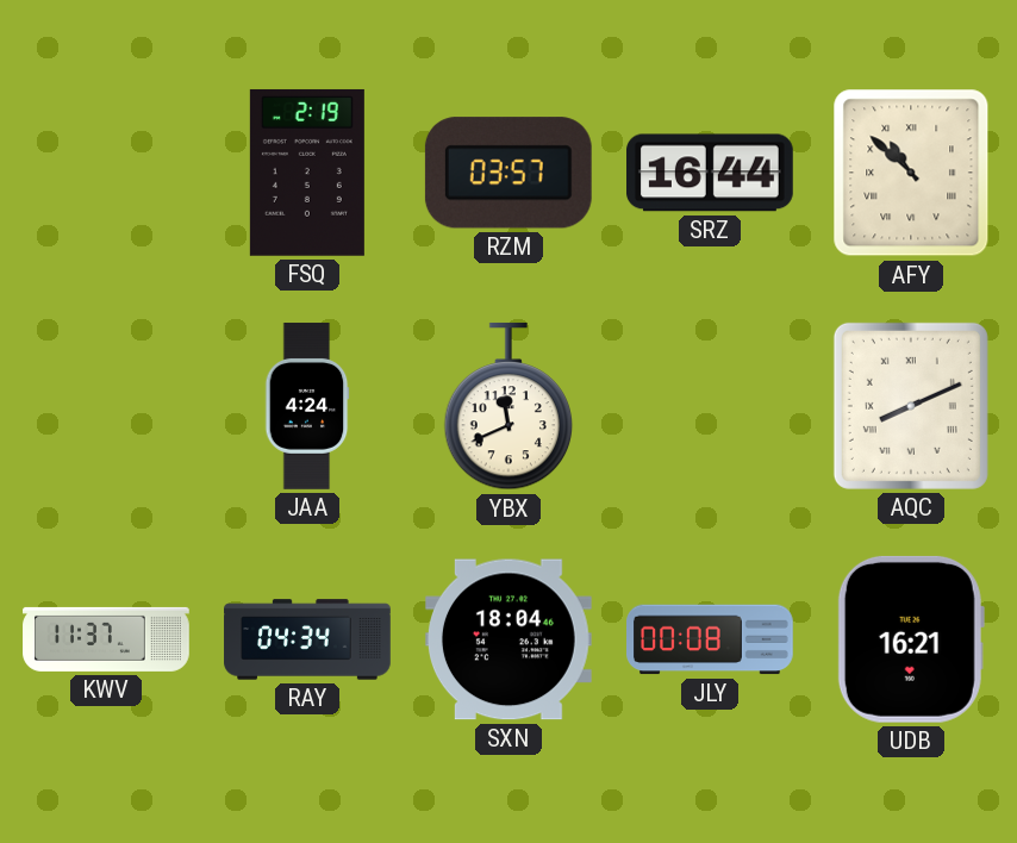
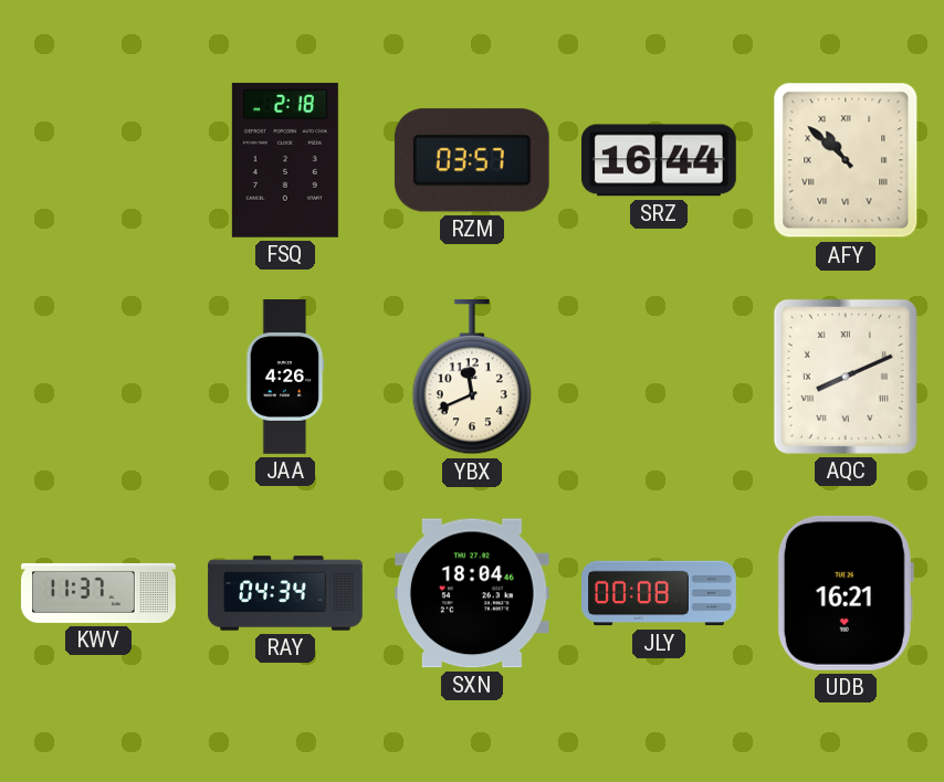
FSQ: 2:19 -> 2:18 (285, 160)
JAA: 4:24 -> 4:26 (285, 377)
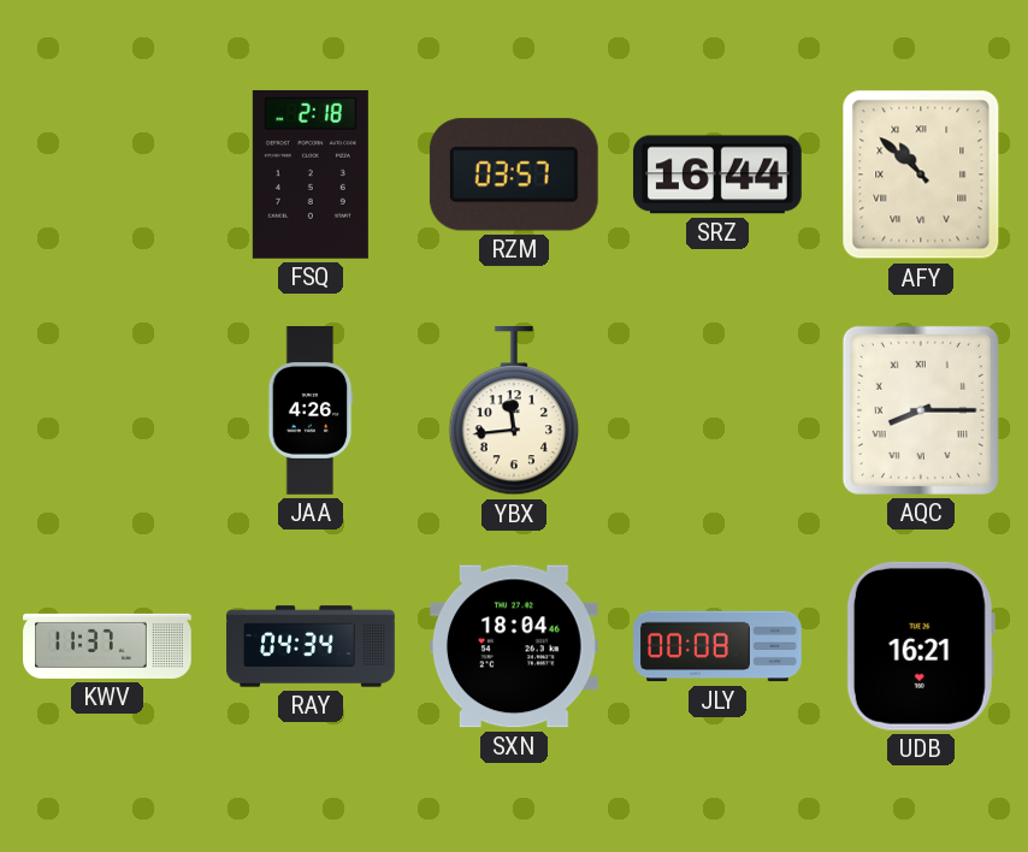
YBX: 11:41 -> 11:44 (514, 410)
AQC: 8:11 -> 8:15 (921, 410)
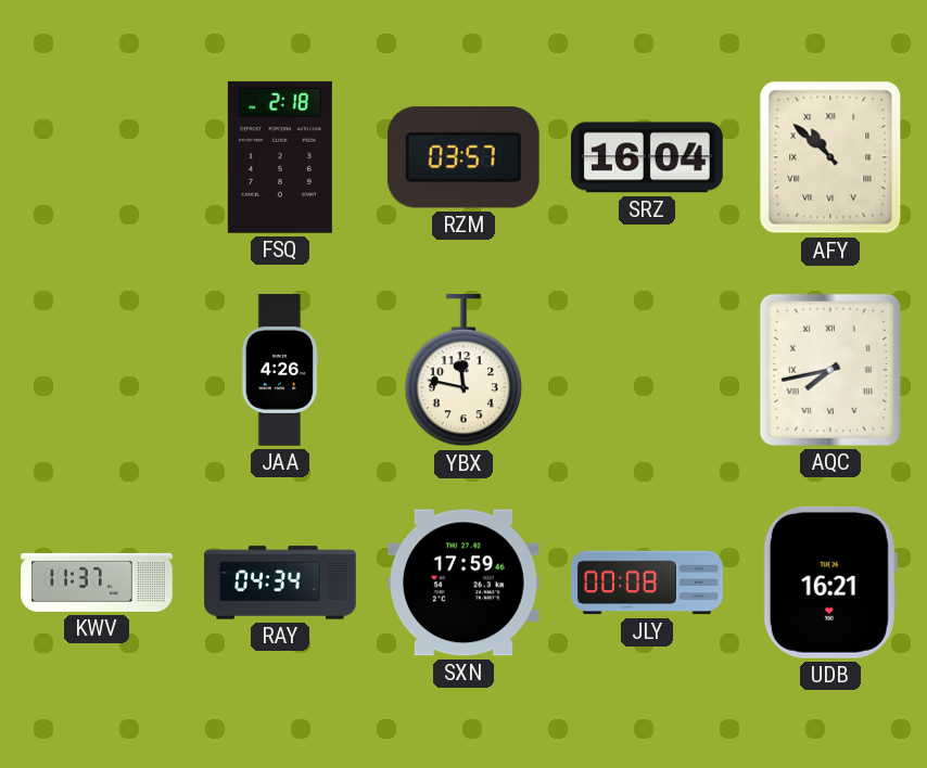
SRZ: 16:44 -> 16:04 (648, 157)
YBX: 11:44 -> 11:47 (463, 370)
AQC: 8:15 -> 7:43 (830, 370)
SXN: 18:04 -> 17:59 (463, 583)
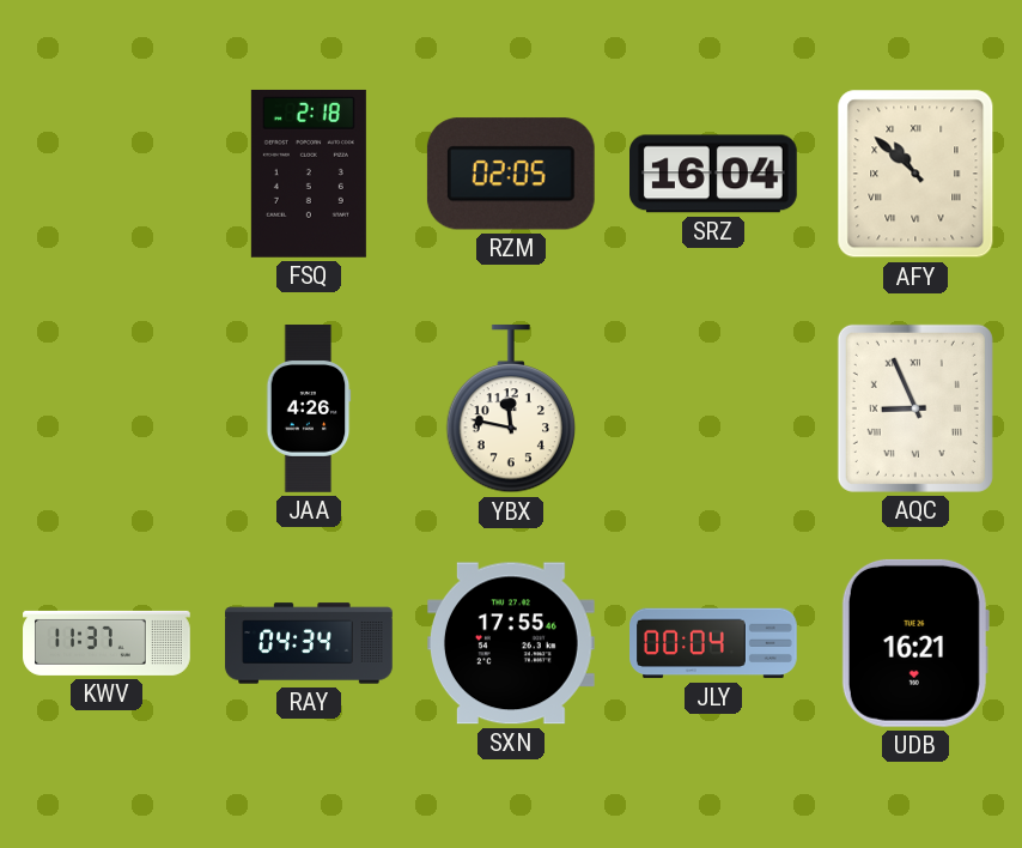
RZM: 03:57 -> 02:05 (511, 174)
AQC: 7:43 -> 8:56 (915, 408)
SXN: 17:59 -> 17:55 (511, 643)
JLY: 00:08 -> 00:04 (714, 643)
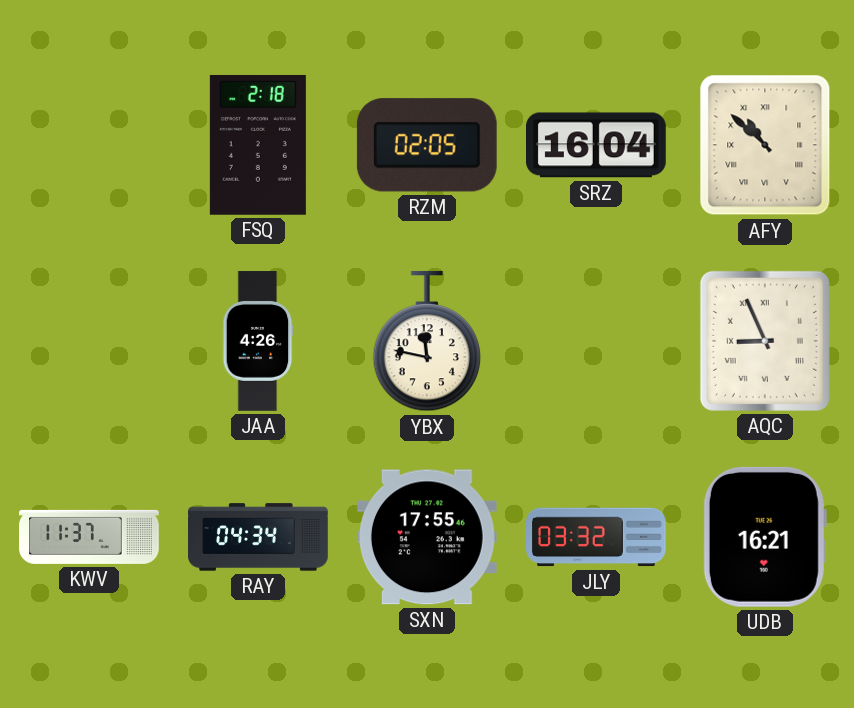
JLY: 00:04 -> 03:32 (597, 537)
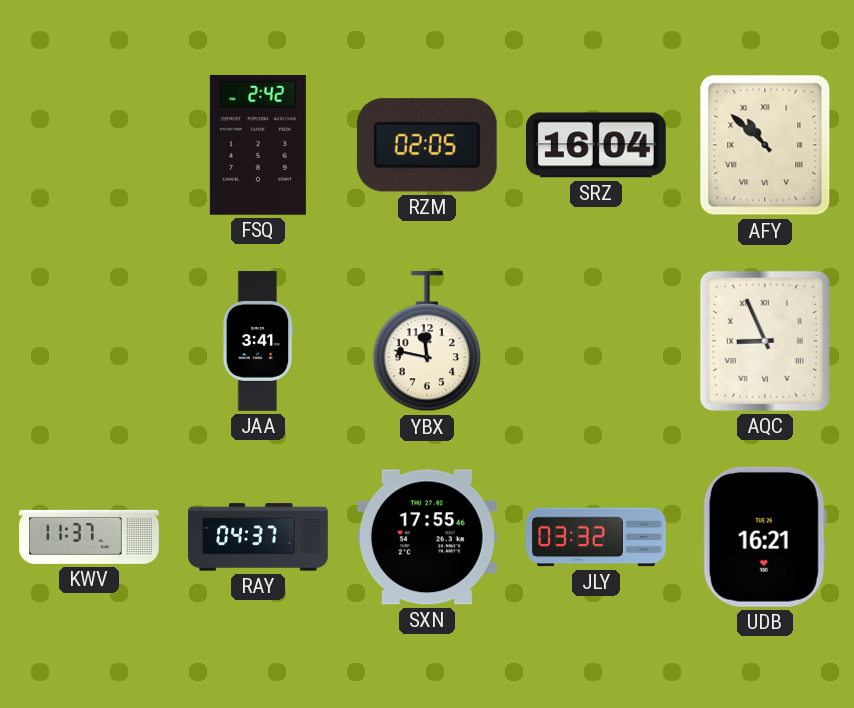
FSQ: 2:18 -> 2:42 (258, 145)
JAA: 4:26 -> 3:41 (258, 341)
RAY: 04:34 -> 04:37 (258, 537)
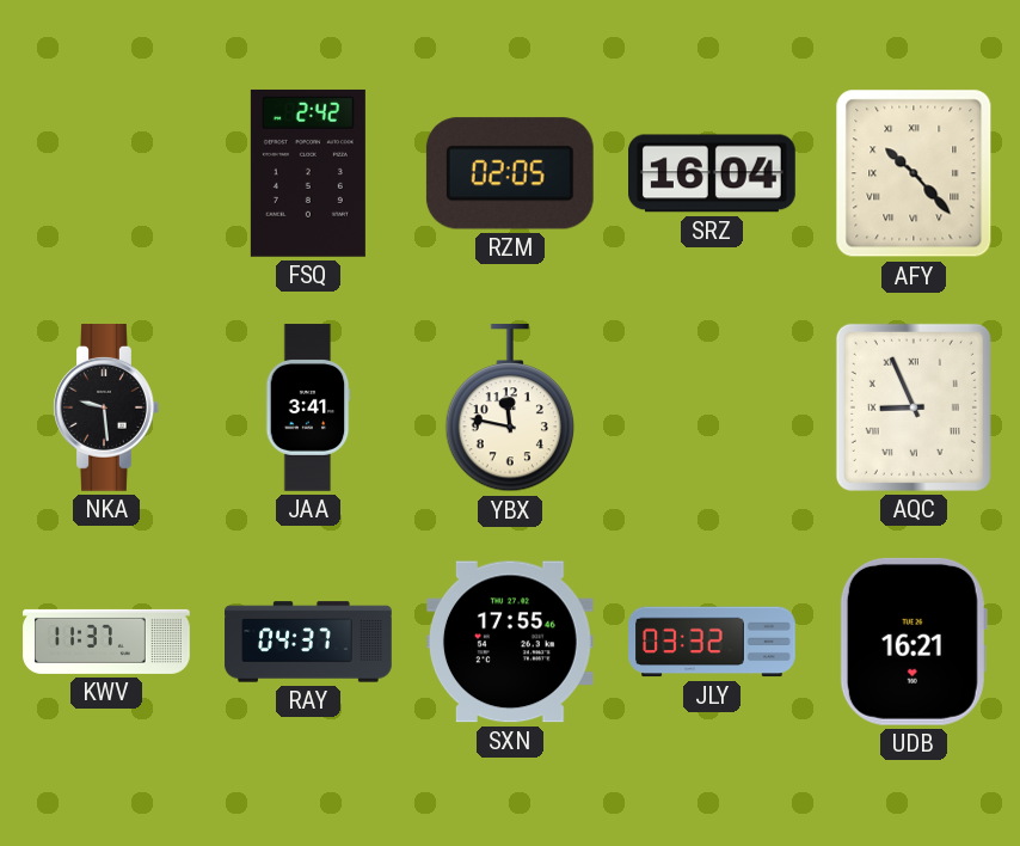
AFY: 10:52 -> 10:23 (914, 173)
NKA: none -> 9:29 (106, 409)
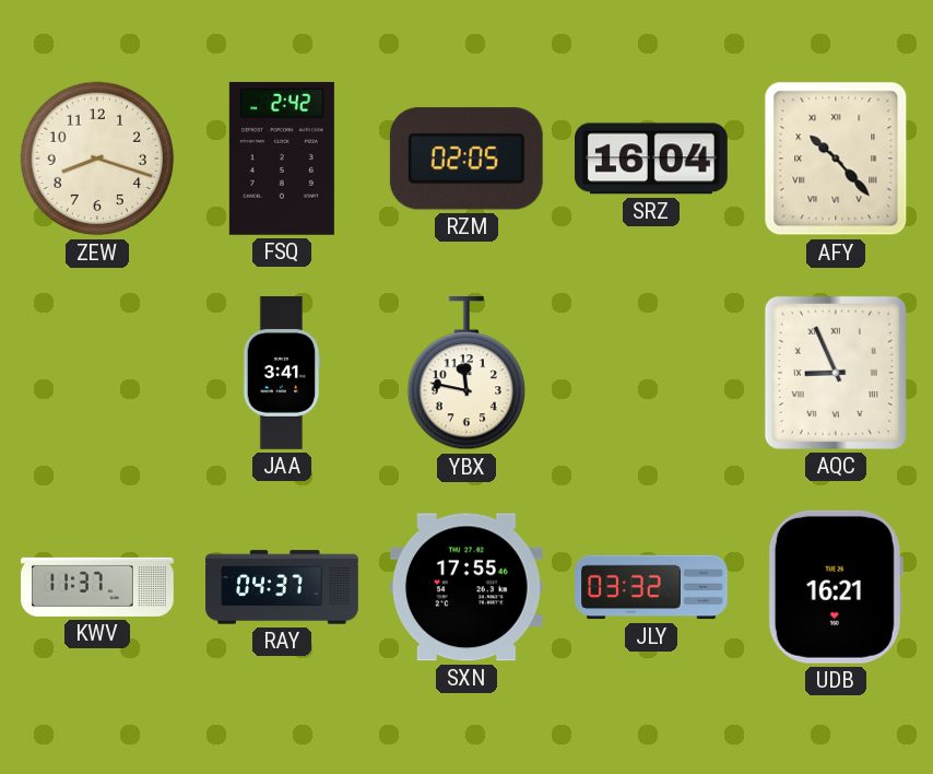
ZEW: none -> 8:18 (97, 159)
NKA: 9:29 -> none (106, 409)
